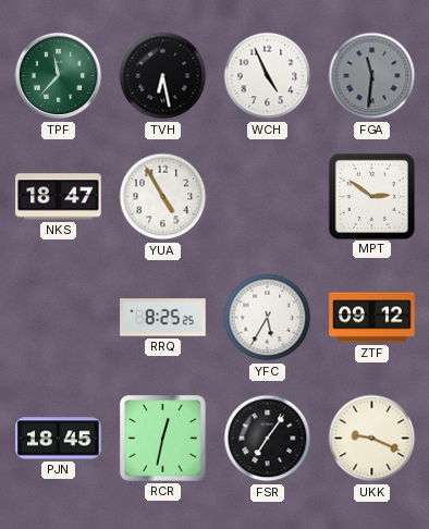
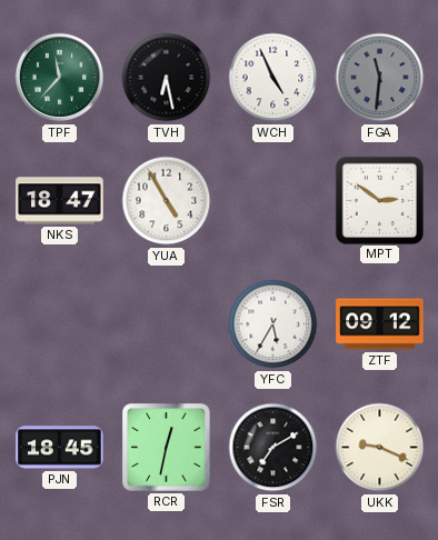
RRQ: 8:25 -> none (163, 318)
FSR: 7:06 -> 7:10 (273, 448)
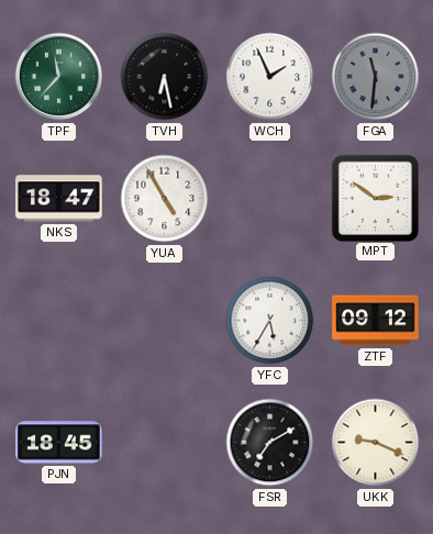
WCH: 4:56 -> 1:56 (270, 77)
RCR: 12:32 -> none (167, 448)
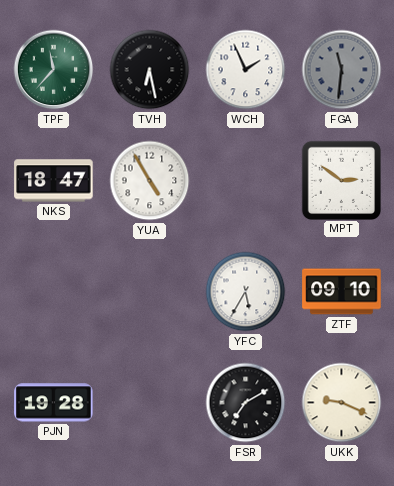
ZTF: 09:12 -> 09:10 (342, 292)
PJN: 18:45 -> 19:28 (54, 403)
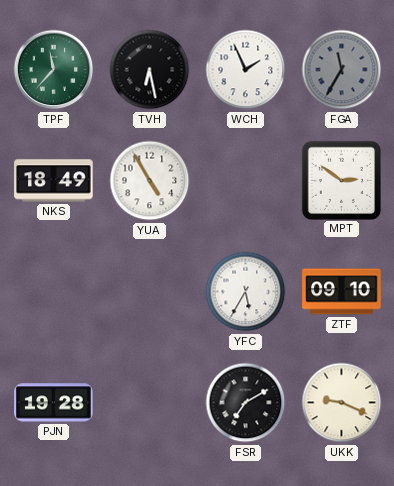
FGA: 11:31 -> 11:35 (342, 70)
NKS: 18:47 -> 18:49 (54, 181)
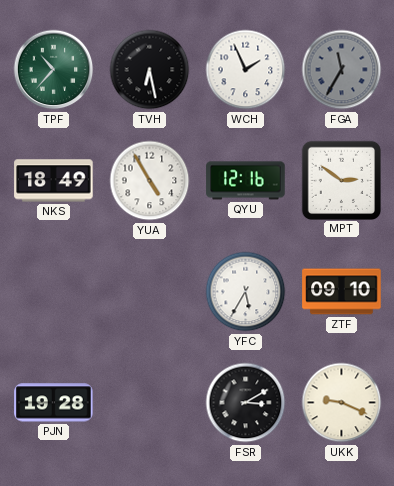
TPF: 11:37 -> 10:37 (54, 70)
QYU: none -> 12:16 (246, 181)
FSR: 7:10 -> 3:10 (246, 403)
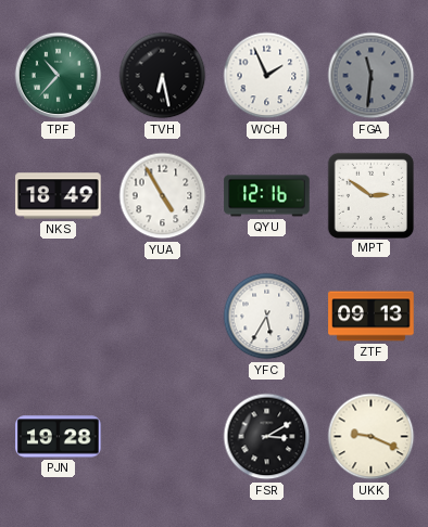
FGA: 11:35 -> 11:31 (372, 76)
ZTF: 09:10 -> 09:13 (372, 317)
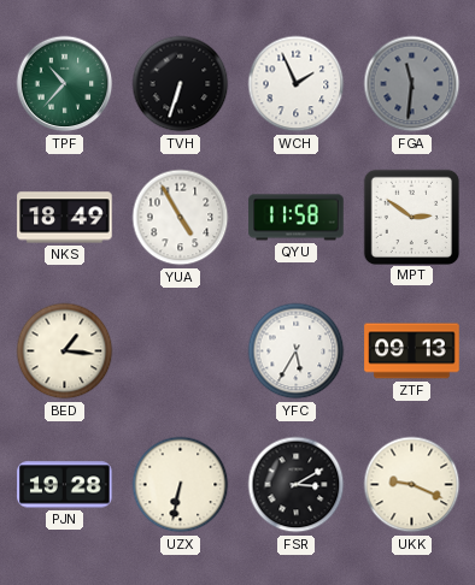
TVH: 6:28 -> 6:33 (181, 84)
QYU: 12:16 -> 11:58 (297, 218)
BED: none -> 1:16 (65, 351)
UZX: none -> 6:32 (181, 485)
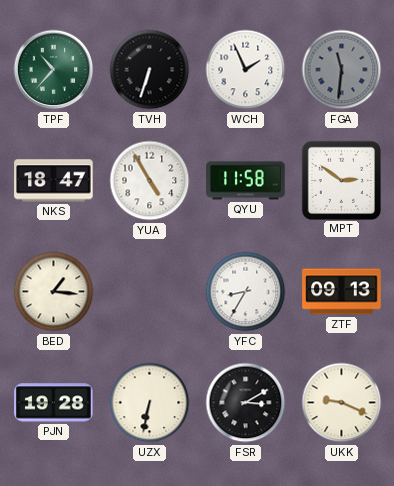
NKS: 18:49 -> 18:47 (54, 181)
YFC: 5:35 -> 8:35 (246, 292)
